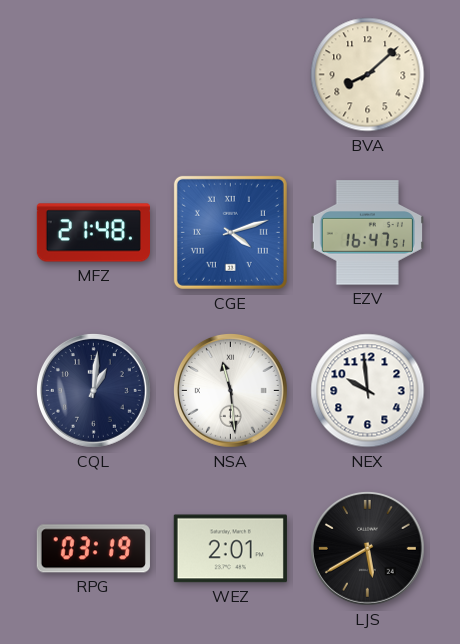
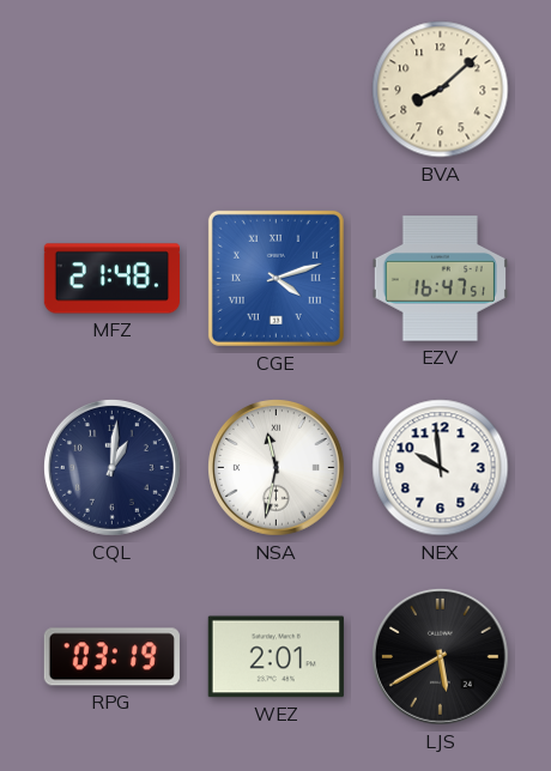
NSA: 11:29 -> 11:32 (277, 468)
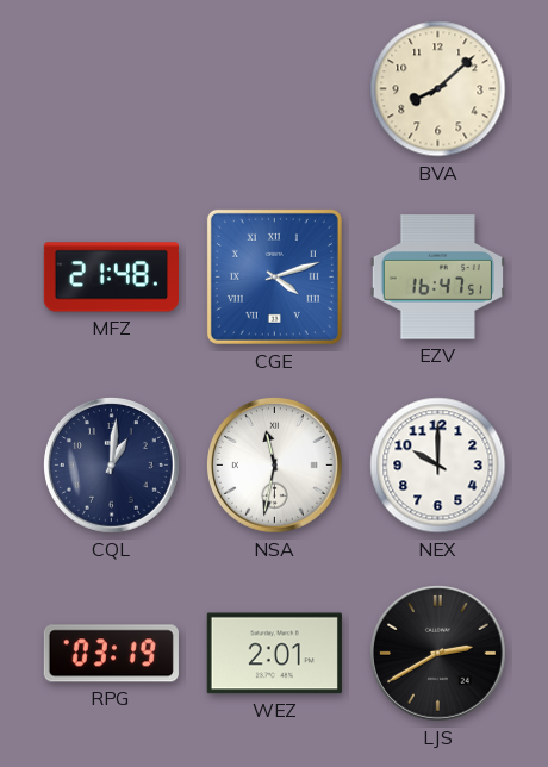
NEX: 9:59 -> 10:00 (438, 466)
LJS: 5:40 -> 2:40 (438, 654)
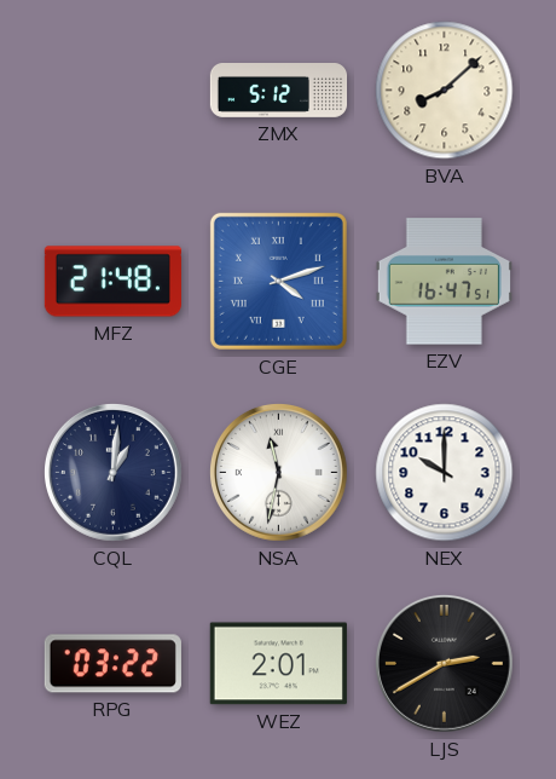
ZMX: none -> 5:12 (279, 91)
RPG: 03:19 -> 03:22 (112, 664)
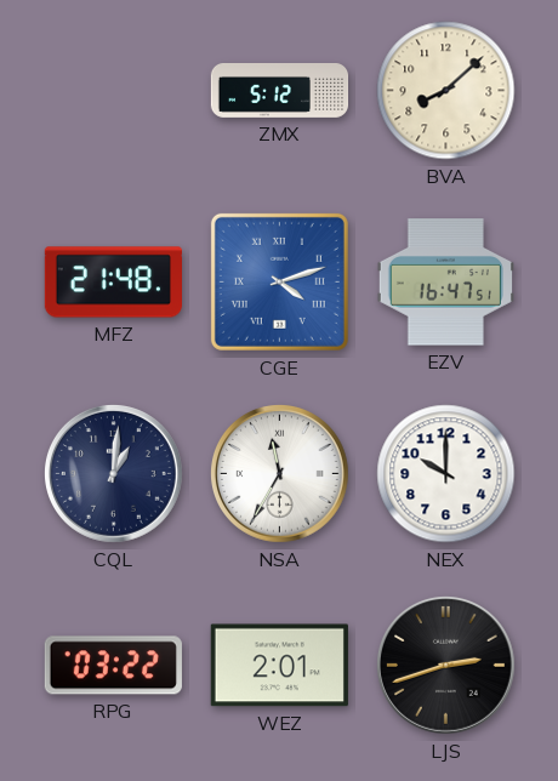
NSA: 11:32 -> 11:35 (280, 474)
LJS: 2:40 -> 2:42 (446, 666)
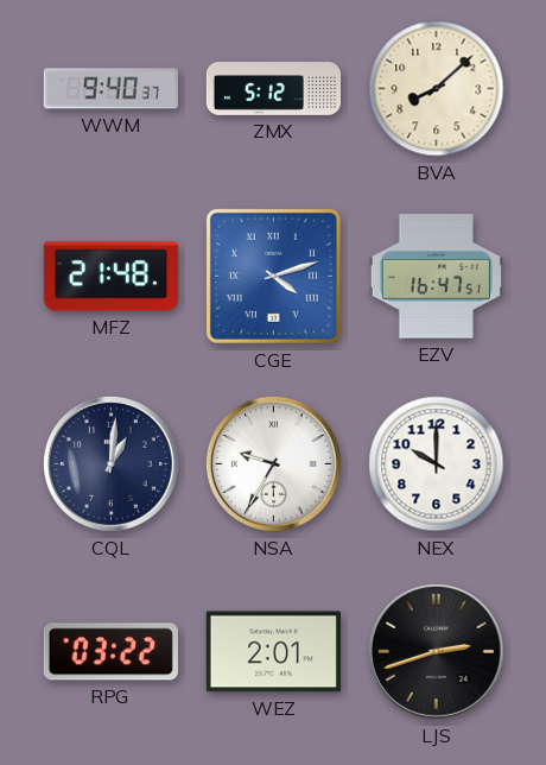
WWM: none -> 9:40 (110, 89)
NSA: 11:35 -> 9:35 (274, 464)
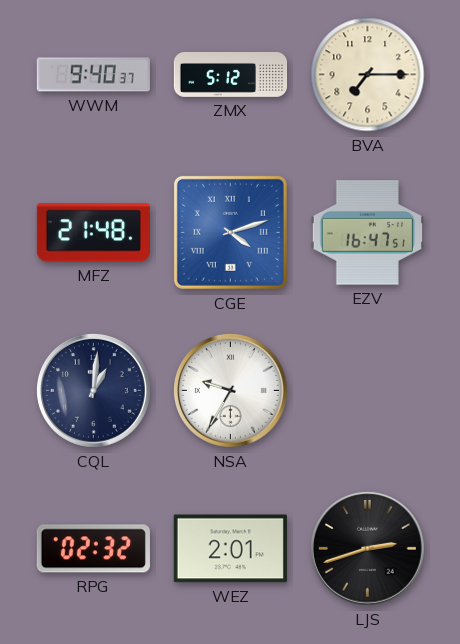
BVA: 8:08 -> 7:15 (368, 75)
NEX: 10:00 -> none (437, 464)
RPG: 03:22 -> 02:32 (93, 549)
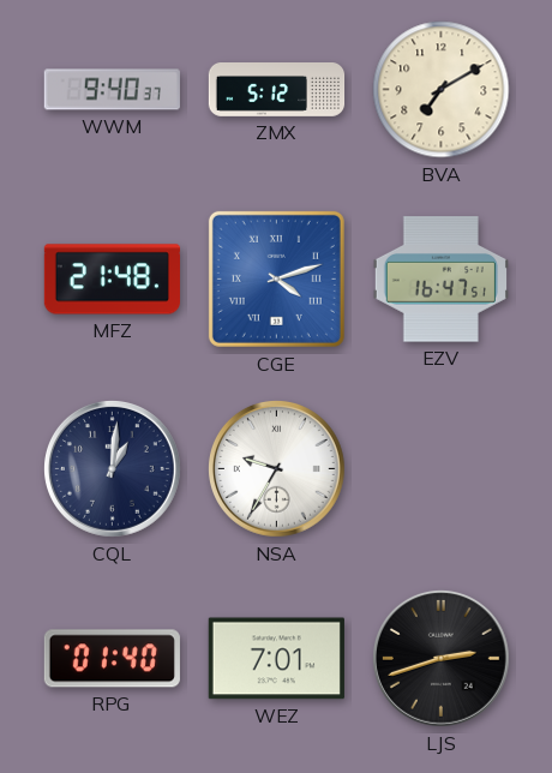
BVA: 7:15 -> 7:10 (442, 90)
RPG: 02:32 -> 01:40 (112, 659)
WEZ: 2:01 -> 7:01 (276, 659)
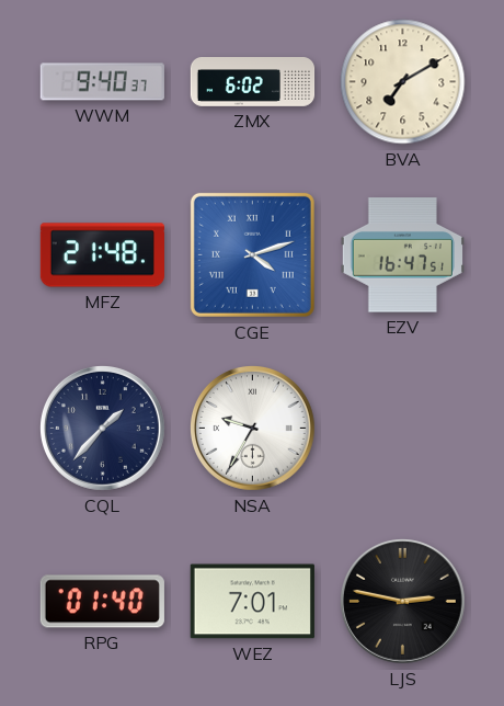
ZMX: 5:12 -> 6:02 (253, 82)
CQL: 1:01 -> 1:37 (103, 429)
LJS: 2:42 -> 2:47 (403, 602)
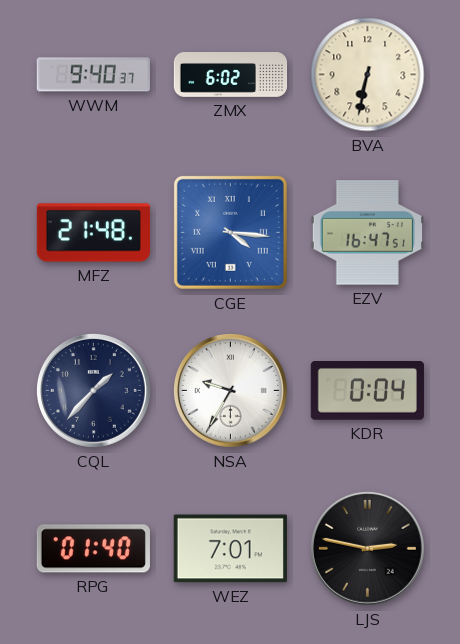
BVA: 7:10 -> 6:32 (368, 75)
CGE: 4:12 -> 4:16 (230, 232)
KDR: none -> 0:04 (367, 391)
